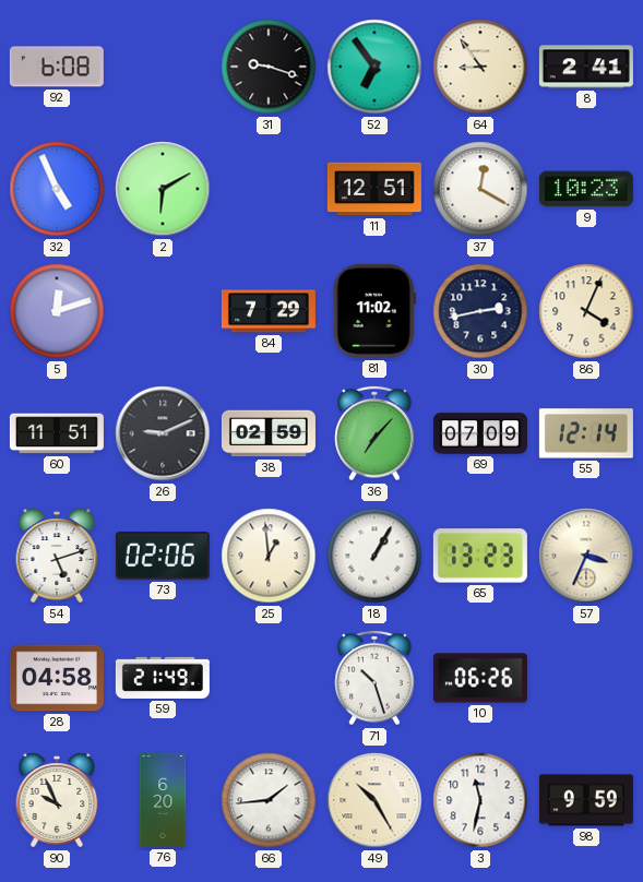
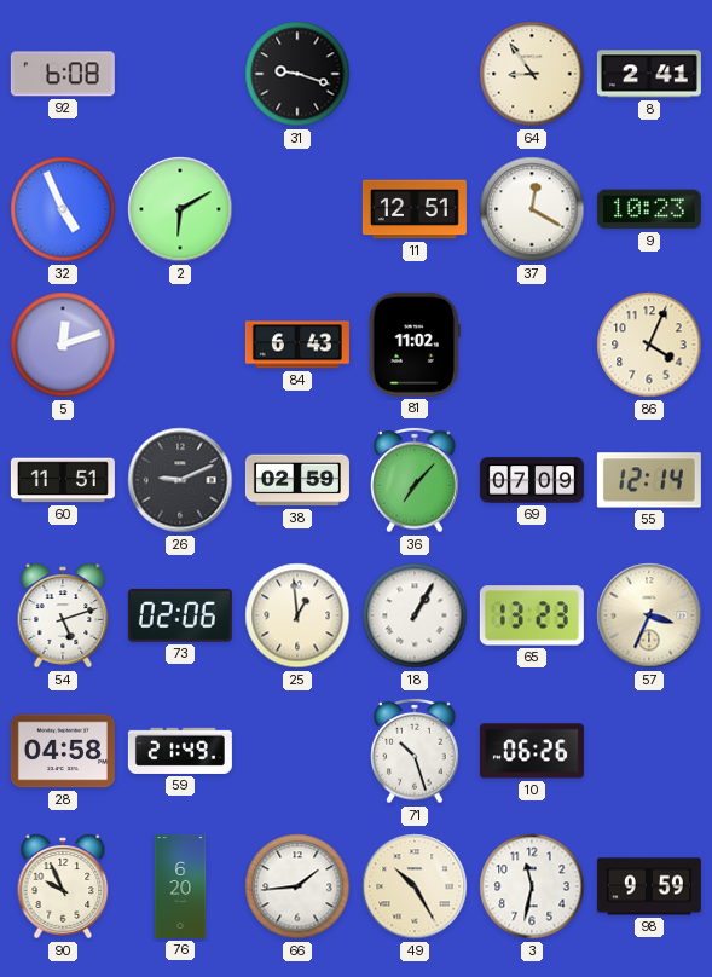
52: 6:54 -> none (374, 67)
84: 7:29 -> 6:43 (297, 345)
30: 2:43 -> none (480, 311)
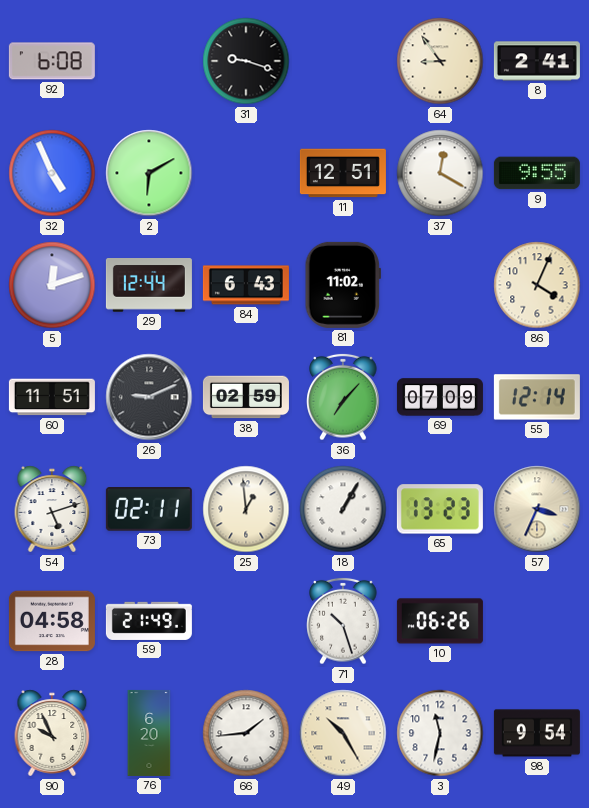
9: 10:23 -> 9:55 (537, 173)
29: none -> 12:44 (149, 286)
73: 02:06 -> 02:11 (149, 509)
98: 9:59 -> 9:54 (537, 733)
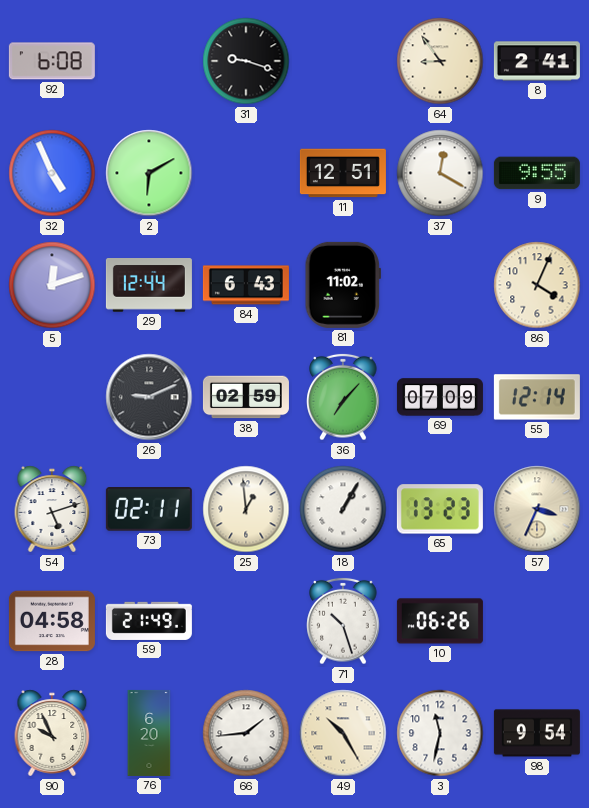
60: 11:51 -> none (52, 397)
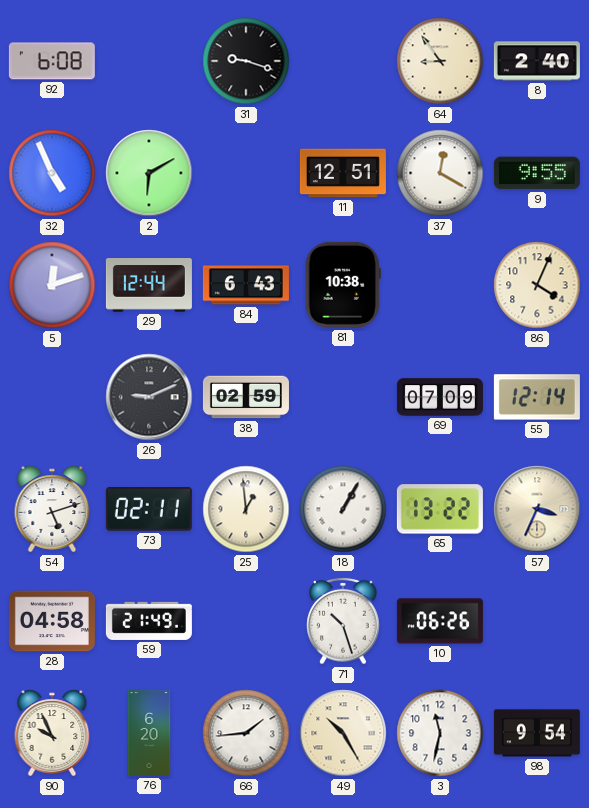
8: 2:41 -> 2:40 (537, 61)
81: 11:02 -> 10:38 (343, 285)
36: 7:07 -> none (343, 397)
65: 13:23 -> 13:22 (440, 509)
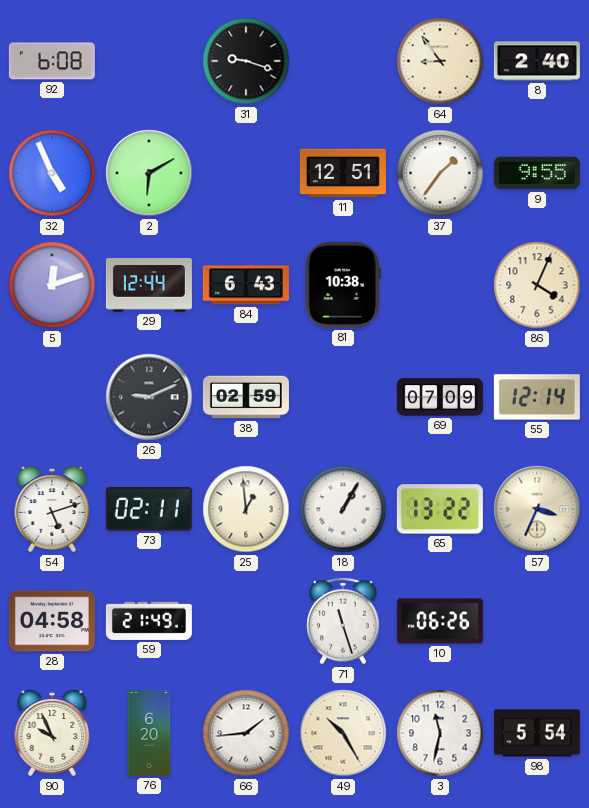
37: 12:20 -> 1:36 (440, 173)
71: 10:27 -> 11:27 (343, 621)
98: 9:54 -> 5:54 (537, 733)
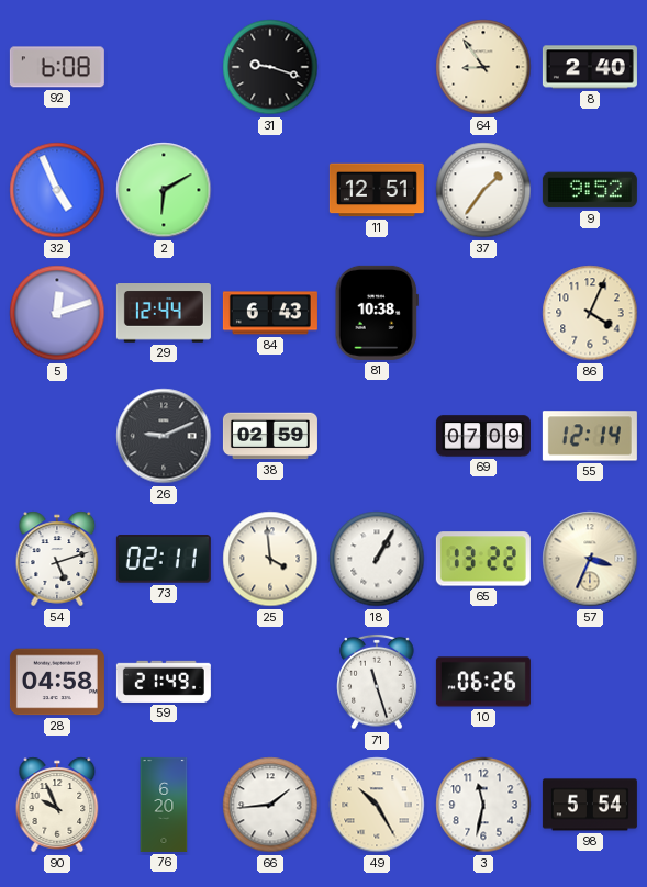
9: 9:55 -> 9:52 (590, 190)
25: 12:59 -> 3:59 (270, 559)
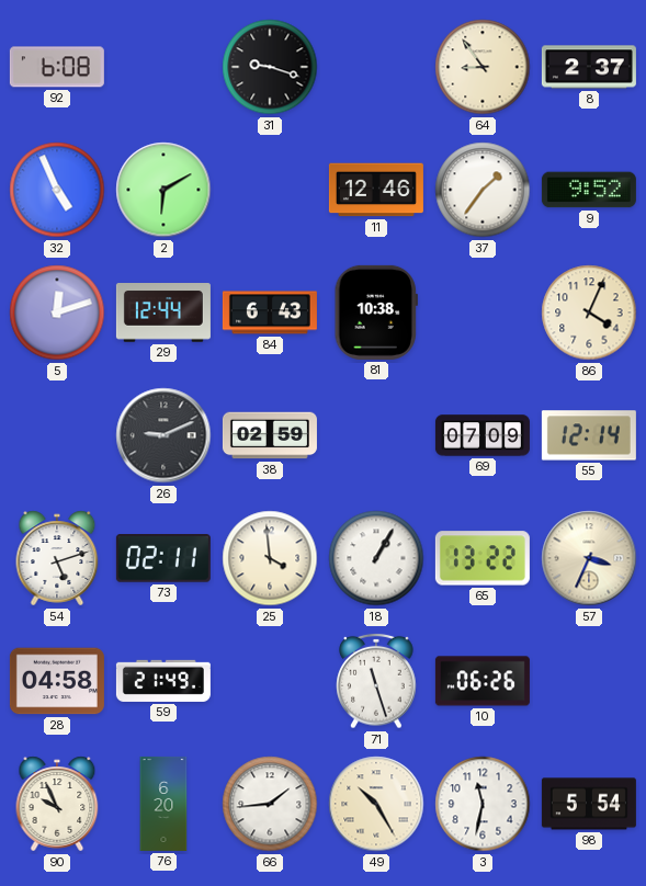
8: 2:40 -> 2:37 (589, 67)
11: 12:51 -> 12:46 (376, 190)
